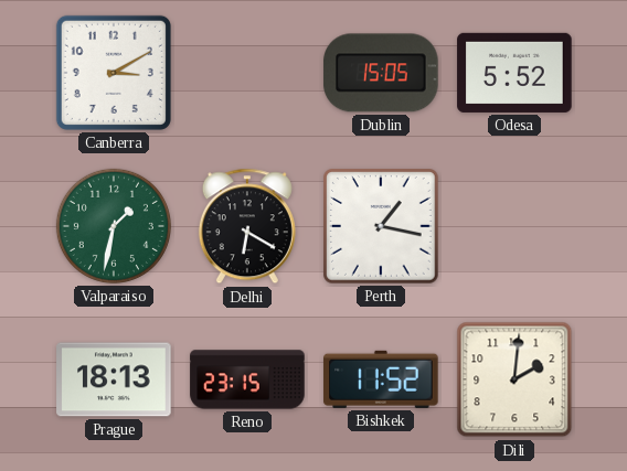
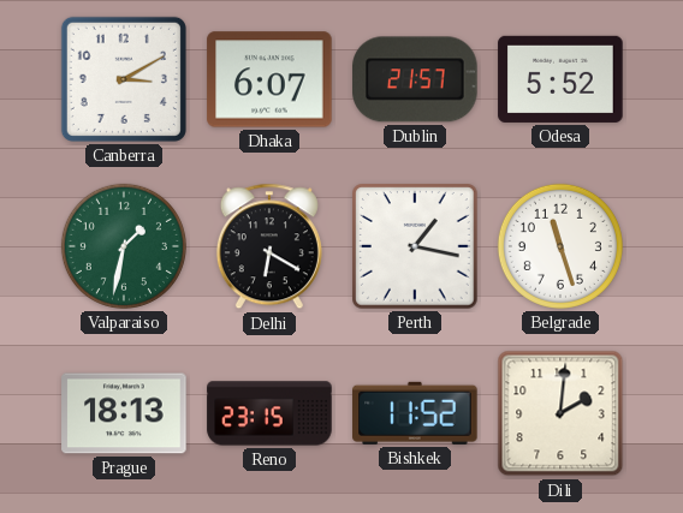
Dhaka: none -> 6:07 (269, 79)
Dublin: 15:05 -> 21:57 (415, 79)
Belgrade: none -> 11:27 (560, 246)
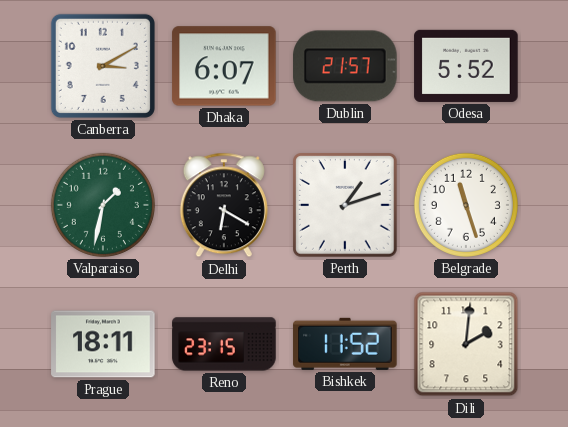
Perth: 1:17 -> 1:12 (346, 206)
Prague: 18:13 -> 18:11 (103, 344)
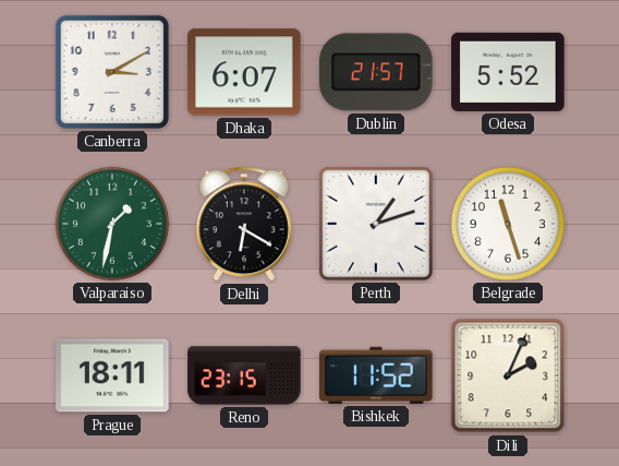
Dili: 2:01 -> 2:04 (508, 375)
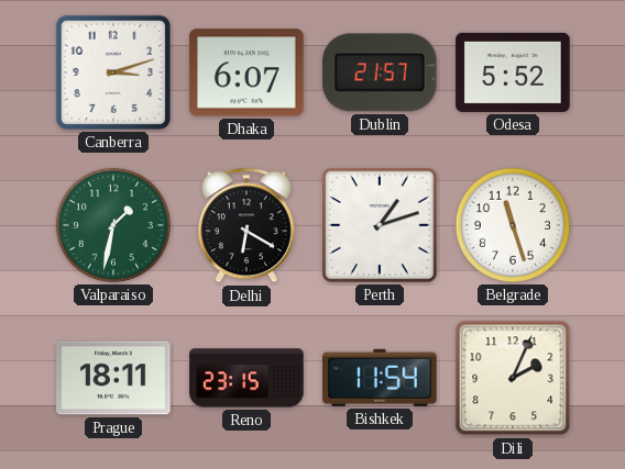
Canberra: 3:10 -> 3:12 (113, 72)
Bishkek: 11:52 -> 11:54 (380, 378)
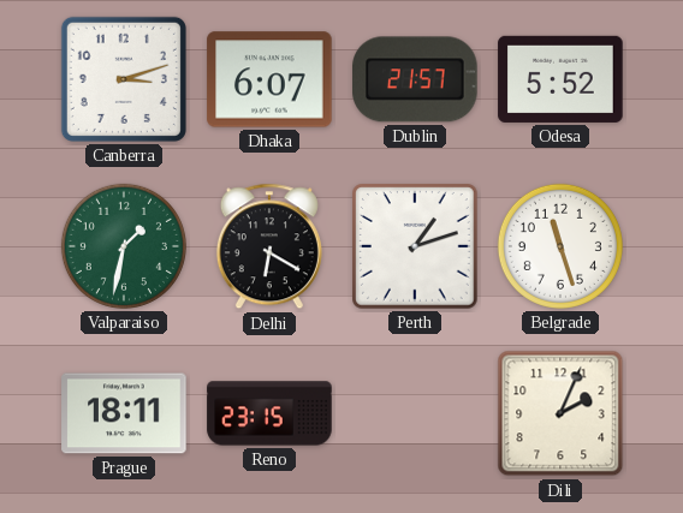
Bishkek: 11:54 -> none (380, 378)
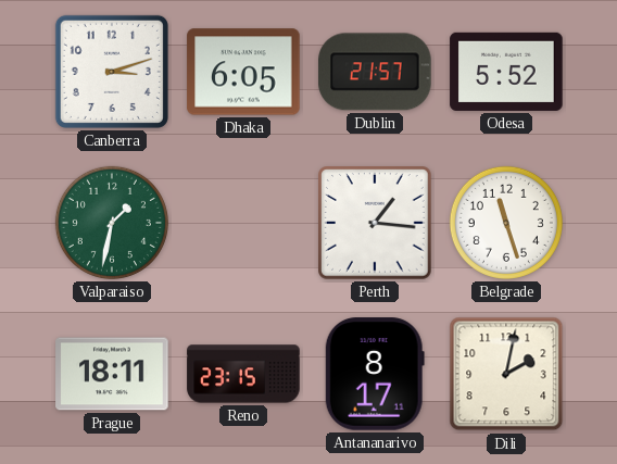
Dhaka: 6:07 -> 6:05 (243, 72)
Delhi: 6:20 -> none (269, 246)
Perth: 1:12 -> 1:16 (376, 224)
Antananarivo: none -> 8:17 (375, 374)
Dili: 2:04 -> 2:02 (506, 374)
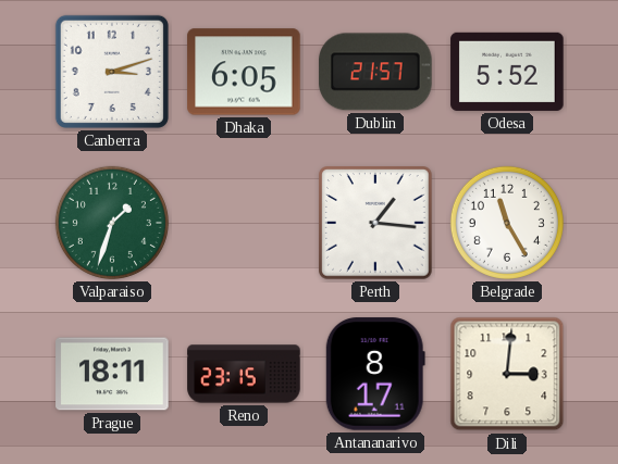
Valparaiso: 1:32 -> 1:33 (112, 223)
Belgrade: 11:27 -> 11:25 (507, 223)
Dili: 2:02 -> 3:01 (507, 374)
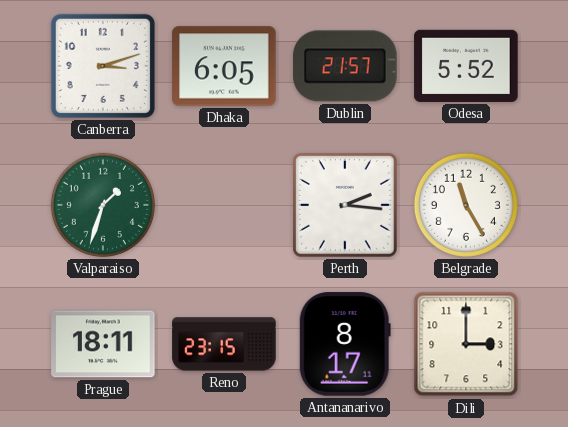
Perth: 1:16 -> 2:16 (346, 206)
Dili: 3:01 -> 3:00 (466, 344)
